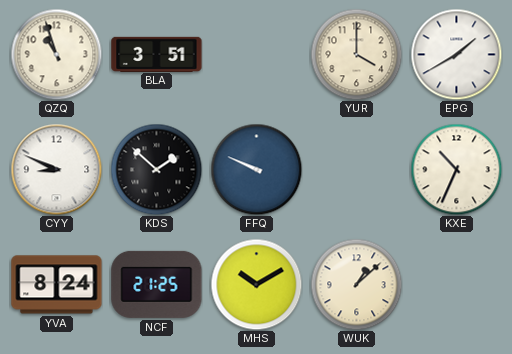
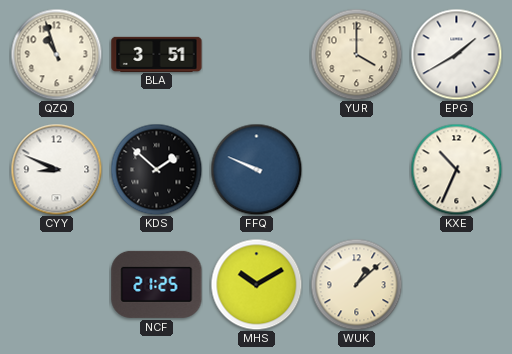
YVA: 8:24 -> none (57, 285)
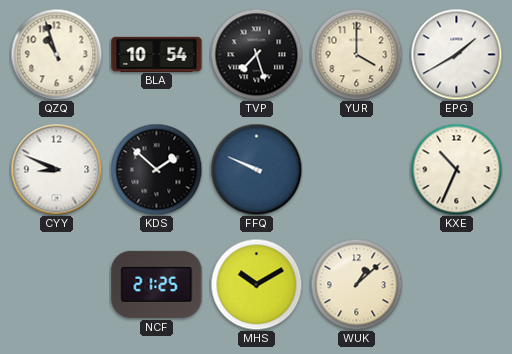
BLA: 3:51 -> 10:54 (157, 54)
TVP: none -> 7:27 (256, 54)
